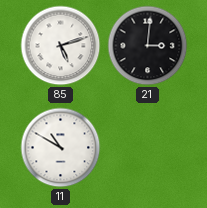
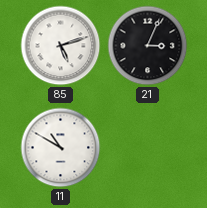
21: 3:01 -> 3:04 (148, 46)
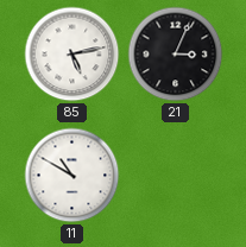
85: 5:12 -> 5:13 (72, 55)
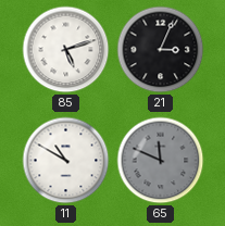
85: 5:13 -> 5:12 (66, 50)
65: none -> 11:49 (161, 161)
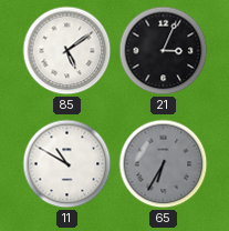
85: 5:12 -> 5:09 (67, 51)
65: 11:49 -> 6:35 (164, 164)
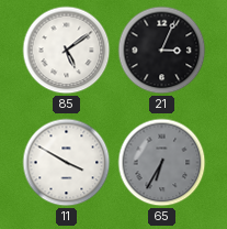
11: 10:50 -> 3:50 (67, 163)
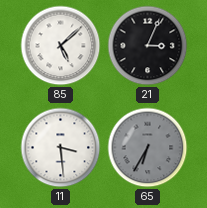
85: 5:09 -> 5:08 (61, 46)
11: 3:50 -> 3:29 (61, 148)
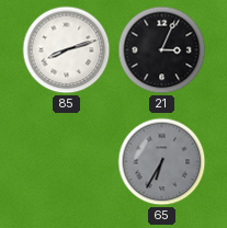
85: 5:08 -> 8:12 (67, 50)
11: 3:29 -> none (61, 148)
